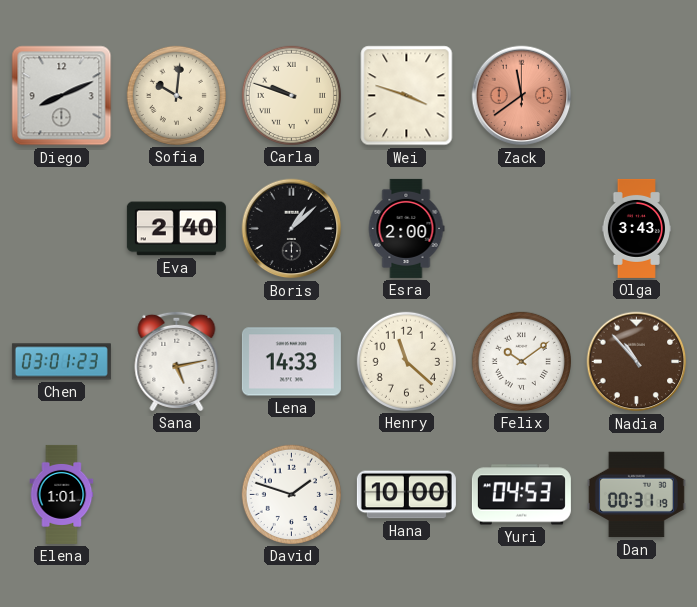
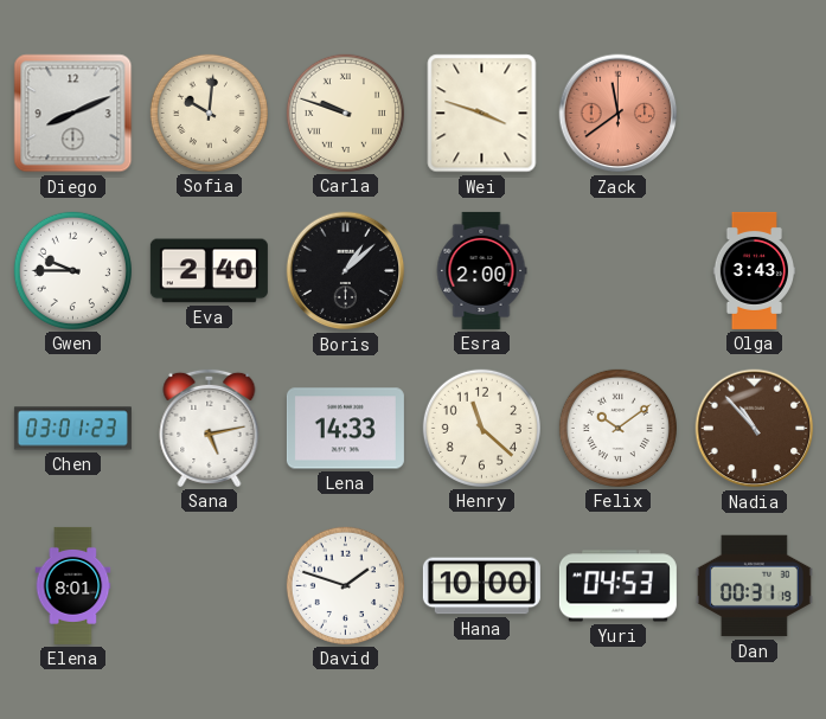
Gwen: none -> 9:45 (72, 270)
Elena: 1:01 -> 8:01 (73, 585)
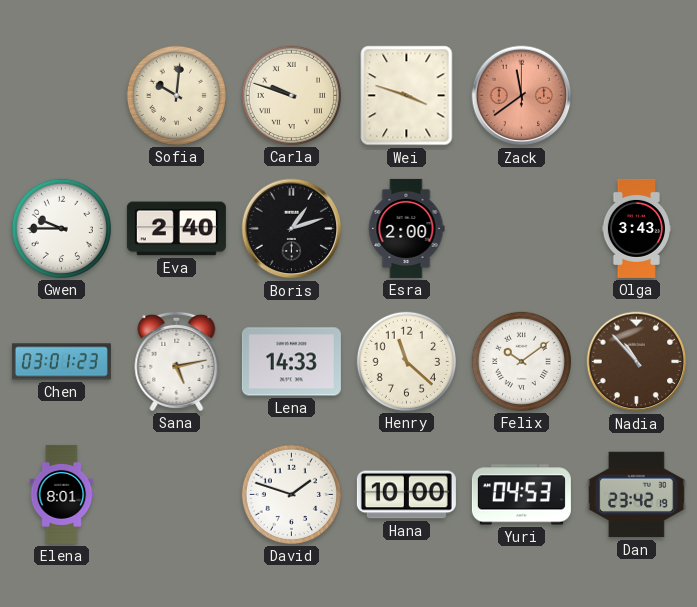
Diego: 8:11 -> none (73, 114)
Boris: 1:08 -> 1:12 (292, 229)
Dan: 00:31 -> 23:42 (636, 495)
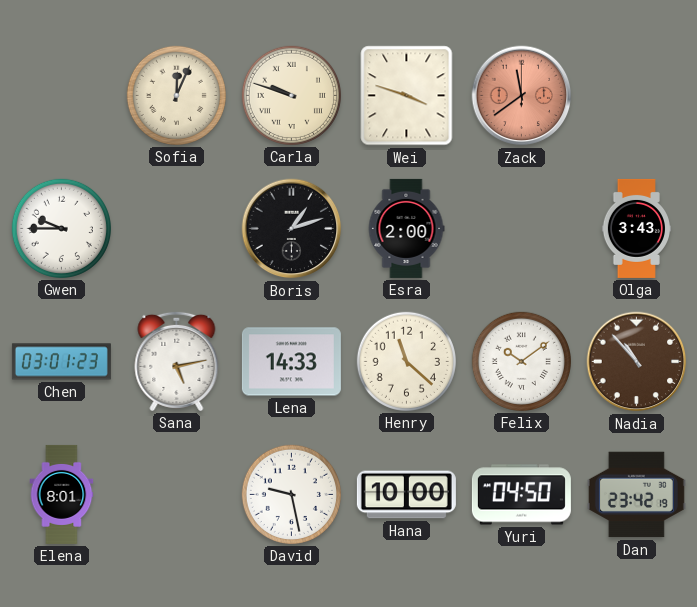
Sofia: 10:01 -> 12:04 (176, 95)
Eva: 2:40 -> none (176, 229)
David: 1:48 -> 9:28 (291, 494)
Yuri: 04:53 -> 04:50 (521, 495)
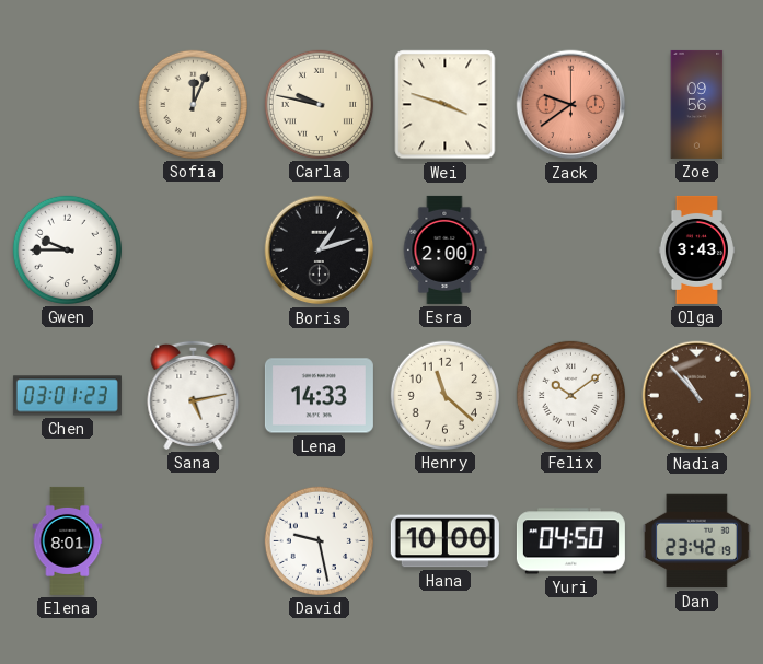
Carla: 9:48 -> 9:47 (319, 104)
Zack: 11:39 -> 9:39 (571, 105)
Zoe: none -> 09:56 (697, 104)
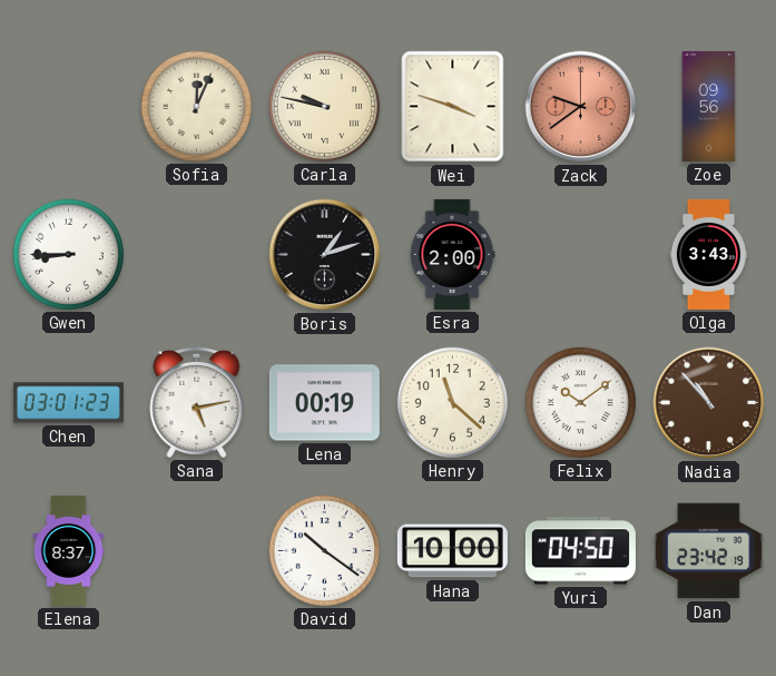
Gwen: 9:45 -> 8:45 (68, 254)
Lena: 14:33 -> 00:19 (324, 403)
Elena: 8:01 -> 8:37 (69, 550)
David: 9:28 -> 10:21 (324, 550)
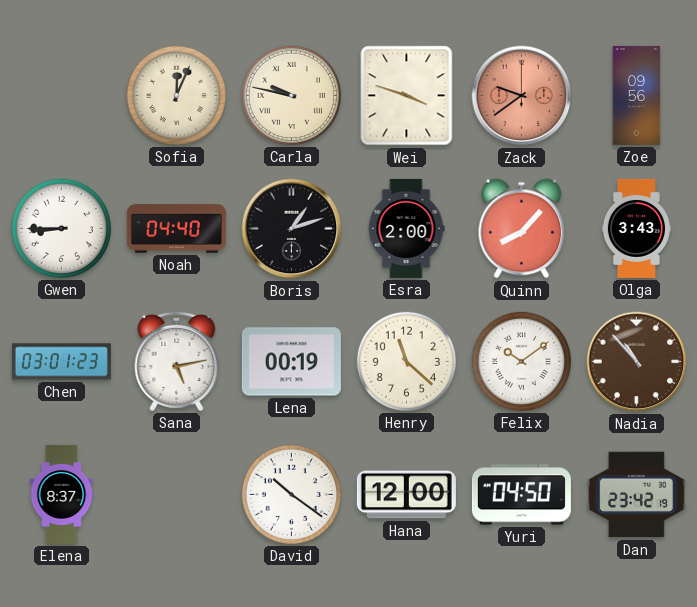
Noah: none -> 04:40 (176, 229)
Quinn: none -> 8:07 (522, 229)
Hana: 10:00 -> 12:00 (406, 495)
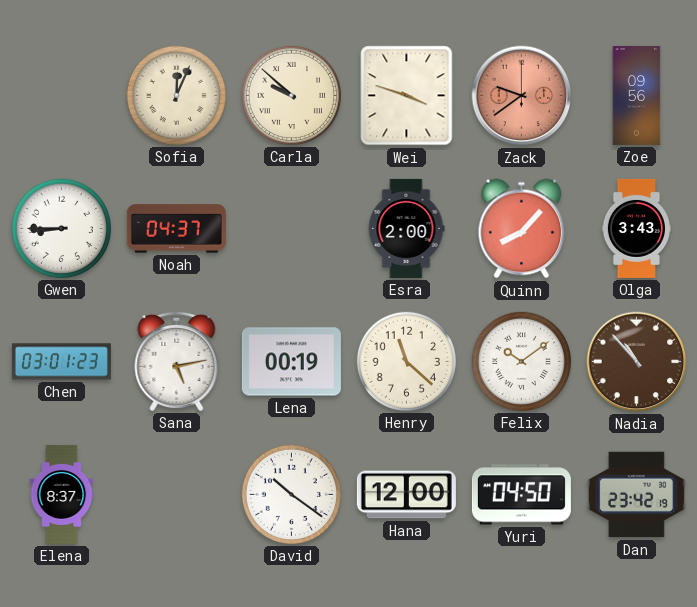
Carla: 9:47 -> 9:52 (291, 95)
Noah: 04:40 -> 04:37 (176, 229)
Boris: 1:12 -> none (292, 229)
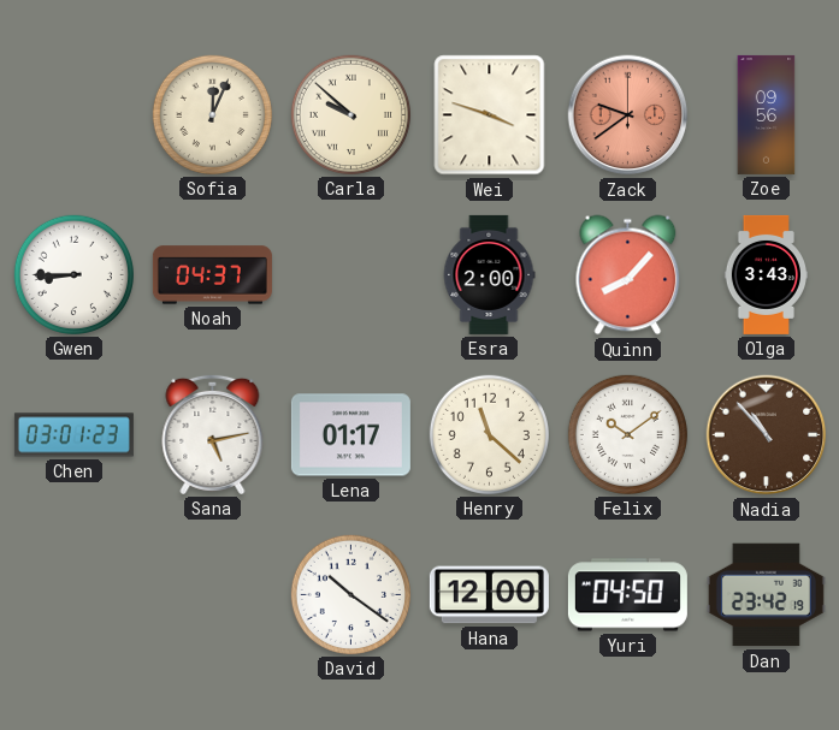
Lena: 00:19 -> 01:17 (350, 435)
Elena: 8:37 -> none (62, 494)
